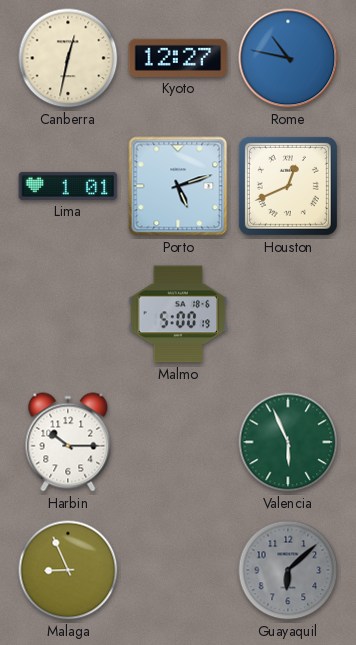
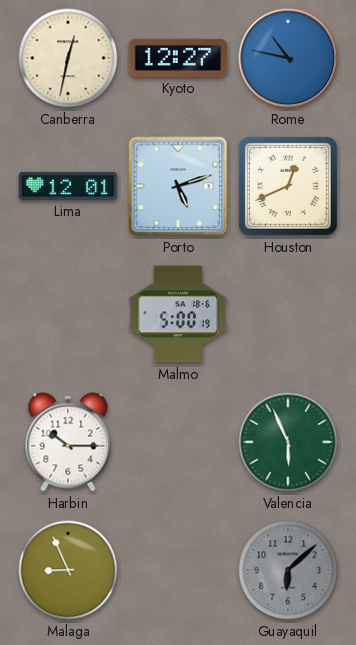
Lima: 1:01 -> 12:01 (68, 186)
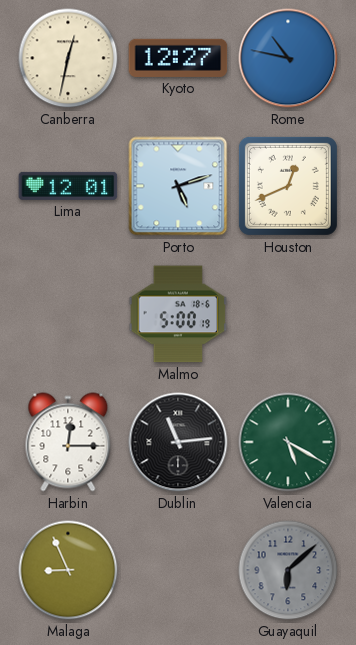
Harbin: 10:15 -> 12:15 (68, 442)
Dublin: none -> 11:14 (178, 442)
Valencia: 5:56 -> 5:20 (288, 442)
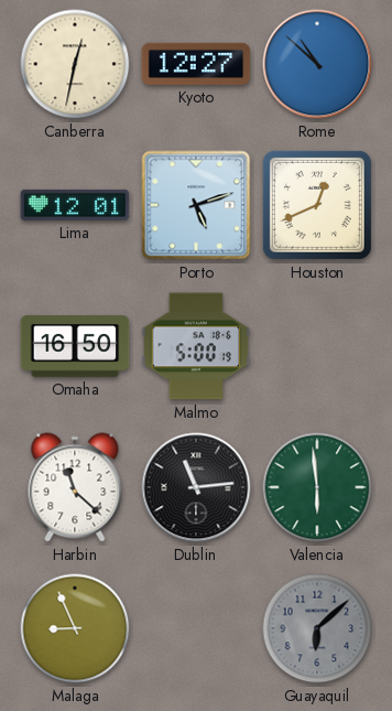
Rome: 10:47 -> 10:52 (317, 64)
Omaha: none -> 16:50 (75, 347)
Harbin: 12:15 -> 11:22 (75, 487)
Valencia: 5:20 -> 5:59 (317, 487)
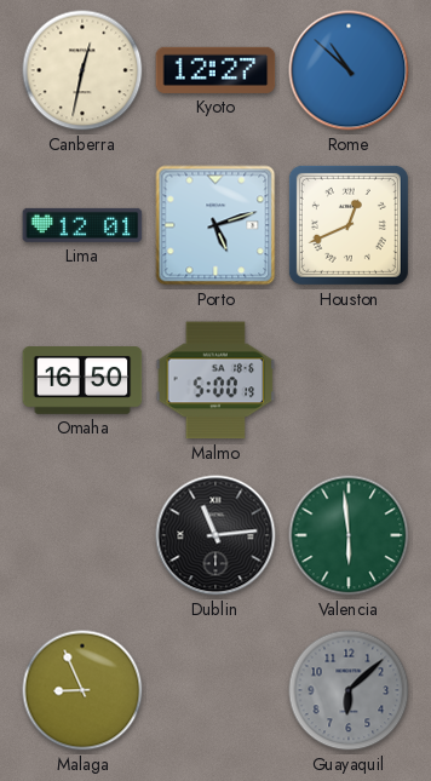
Harbin: 11:22 -> none (75, 487)
